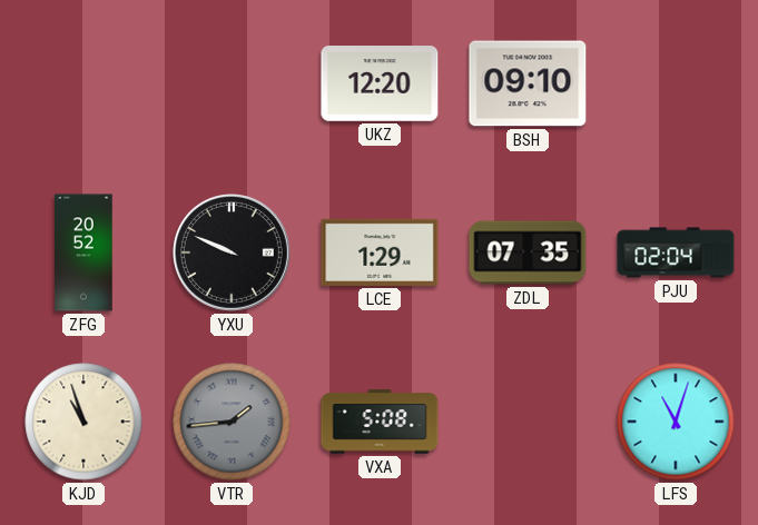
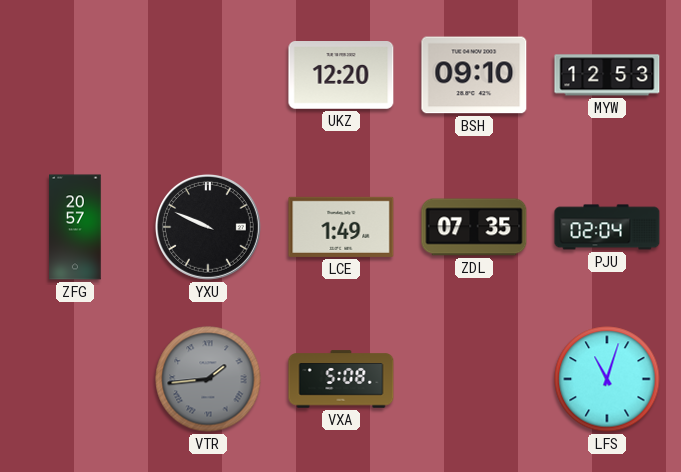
MYW: none -> 12:53 (607, 75)
ZFG: 20:52 -> 20:57 (75, 227)
LCE: 1:29 -> 1:49 (341, 227)
KJD: 10:57 -> none (83, 422)
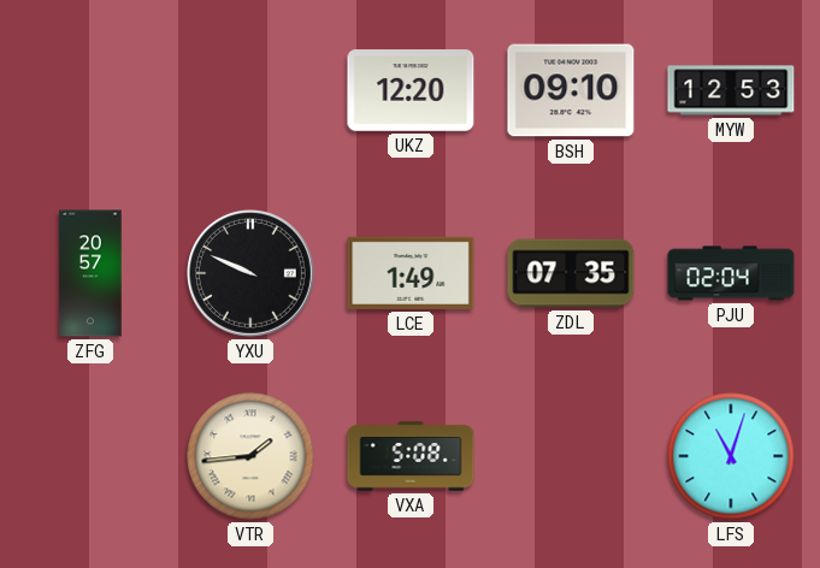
VTR dial: grey -> cream (250, 456)
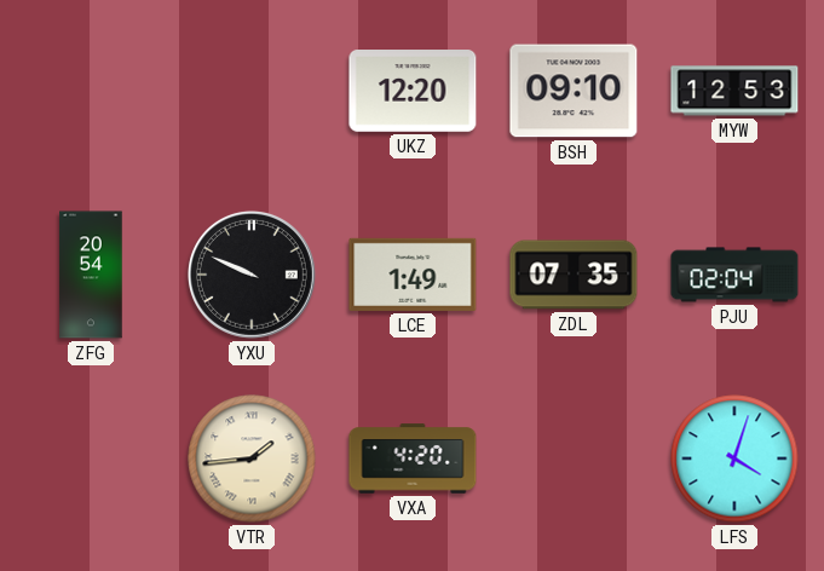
ZFG: 20:57 -> 20:54 (91, 275)
VXA: 5:08 -> 4:20 (413, 458)
LFS: 11:03 -> 4:03 (734, 458)
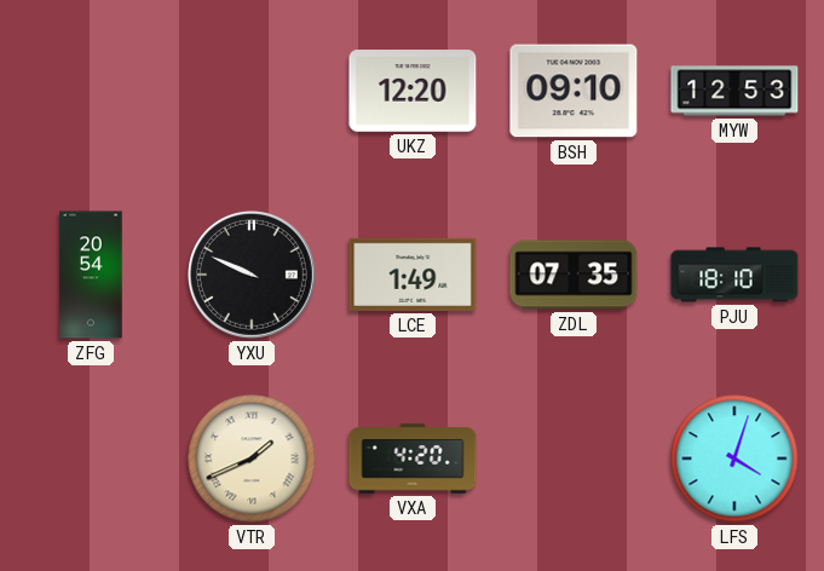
PJU: 02:04 -> 18:10 (734, 275)
VTR: 1:44 -> 1:41 (252, 458)
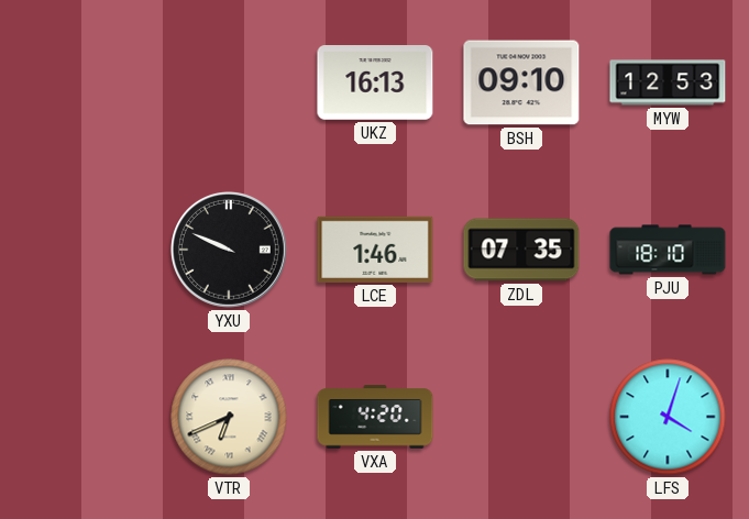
UKZ: 12:20 -> 16:13 (375, 84)
ZFG: 20:54 -> none (91, 275)
LCE: 1:49 -> 1:46 (375, 250)
VTR: 1:41 -> 6:41 (229, 417)
